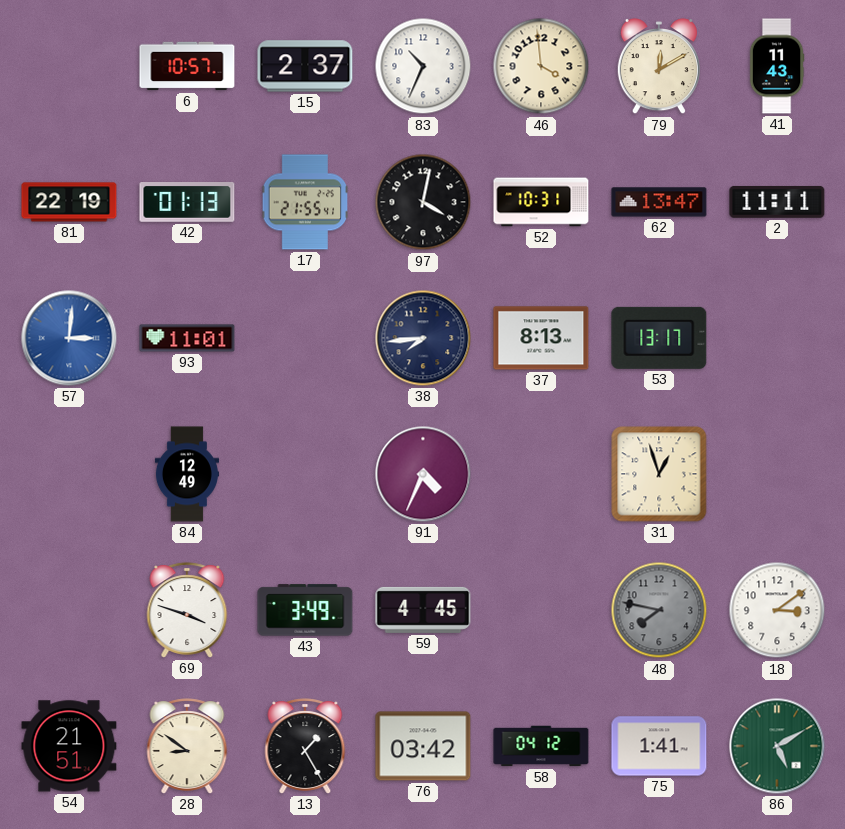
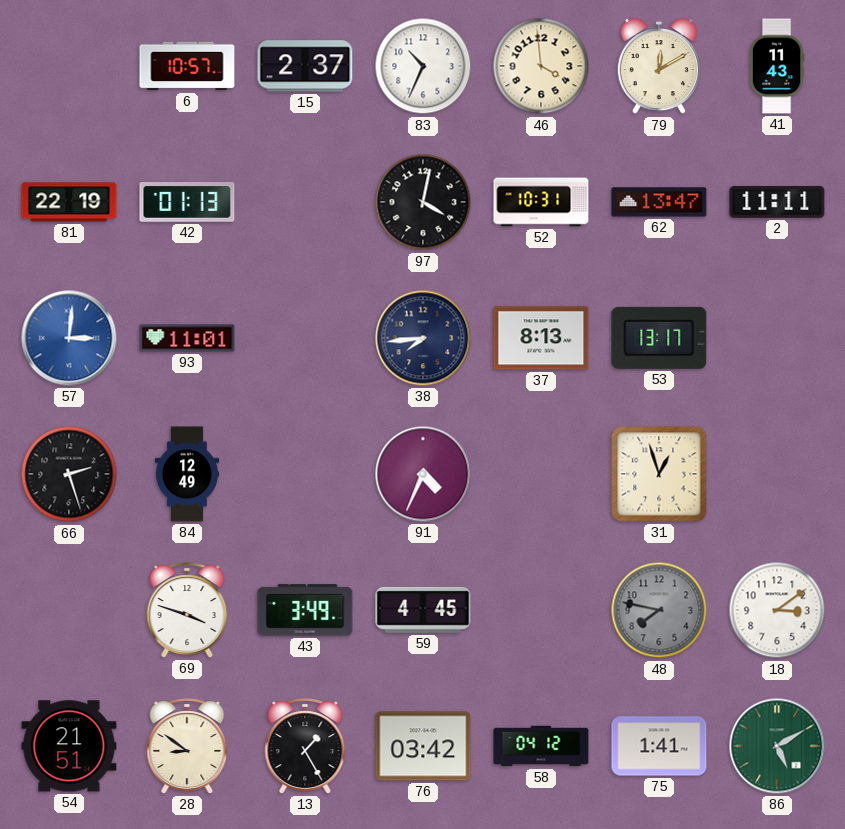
17: 21:55 -> none (305, 202)
66: none -> 2:27 (69, 474)
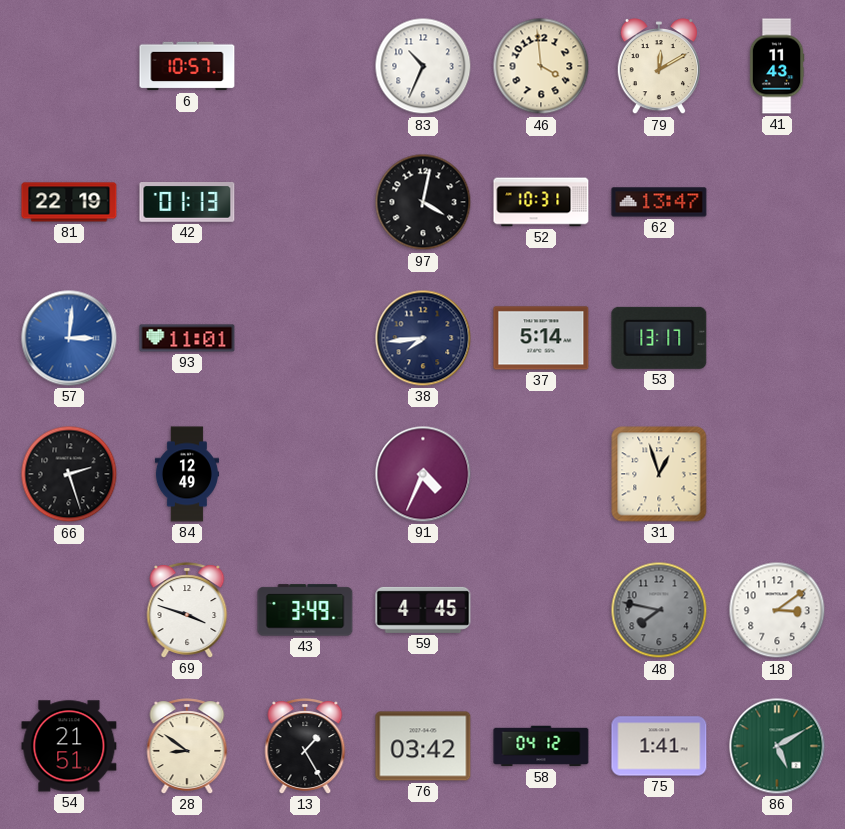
15: 2:37 -> none (305, 66)
2: 11:11 -> none (777, 202)
37: 8:13 -> 5:14 (541, 338)
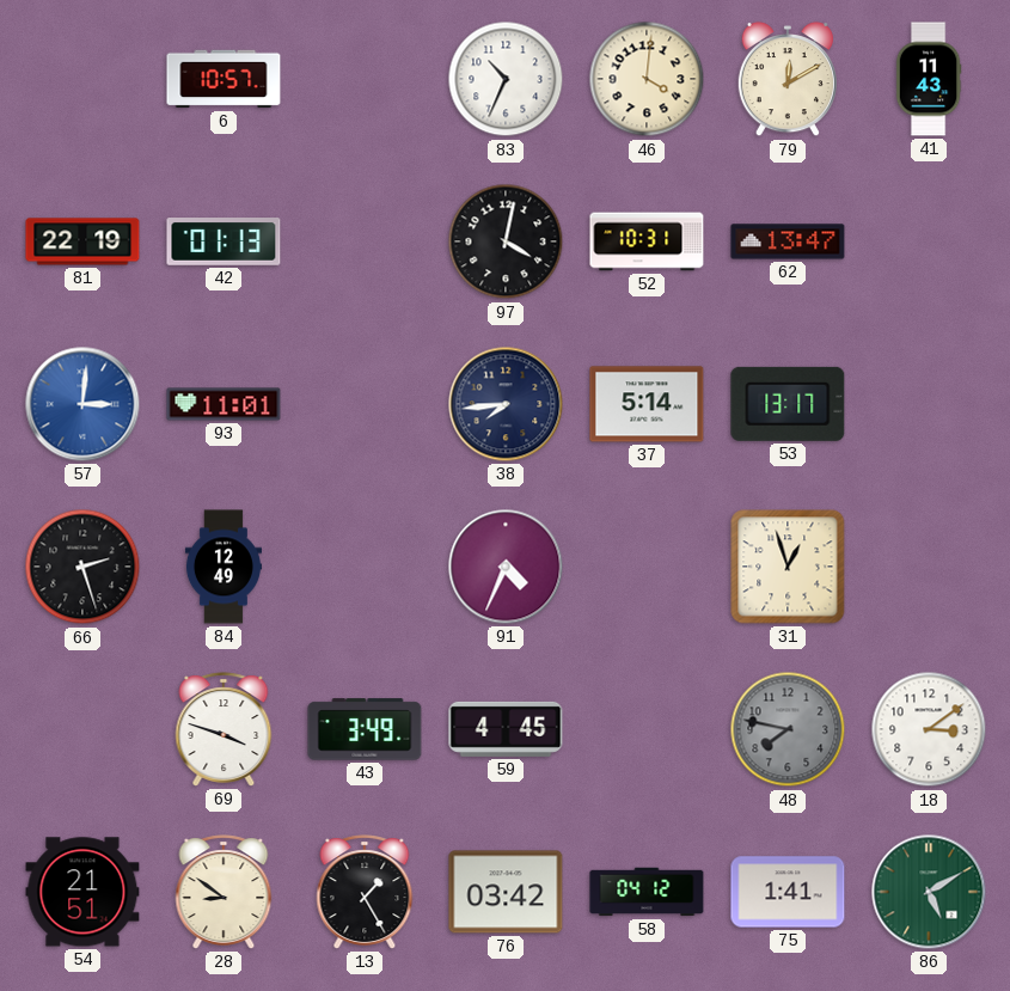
46: 3:59 -> 4:01 (647, 79)
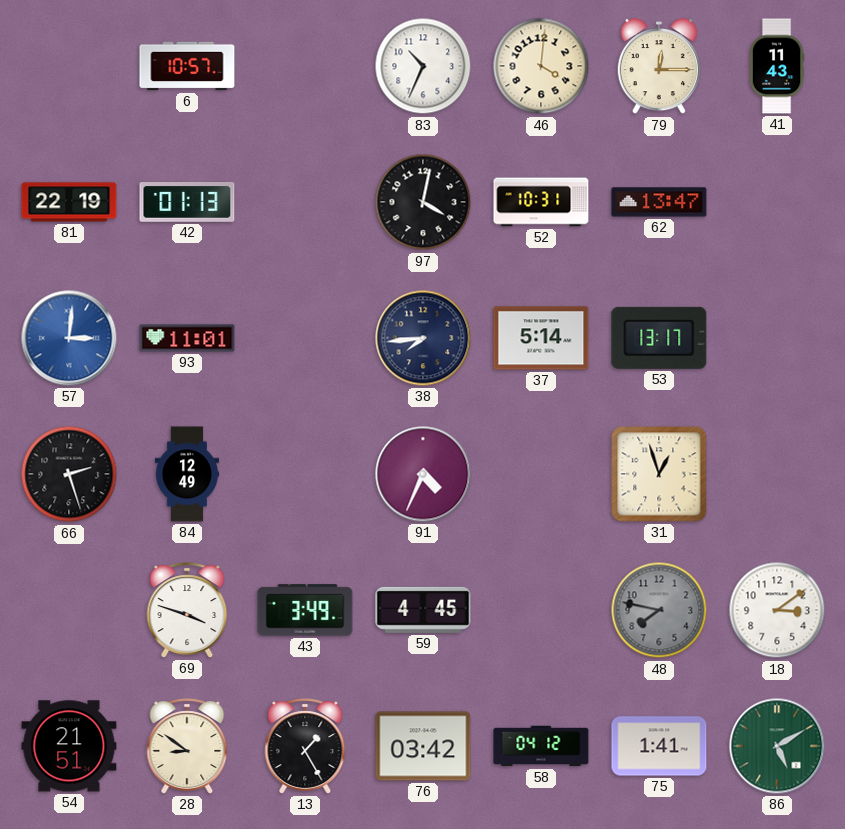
79: 12:10 -> 12:15 (659, 67)
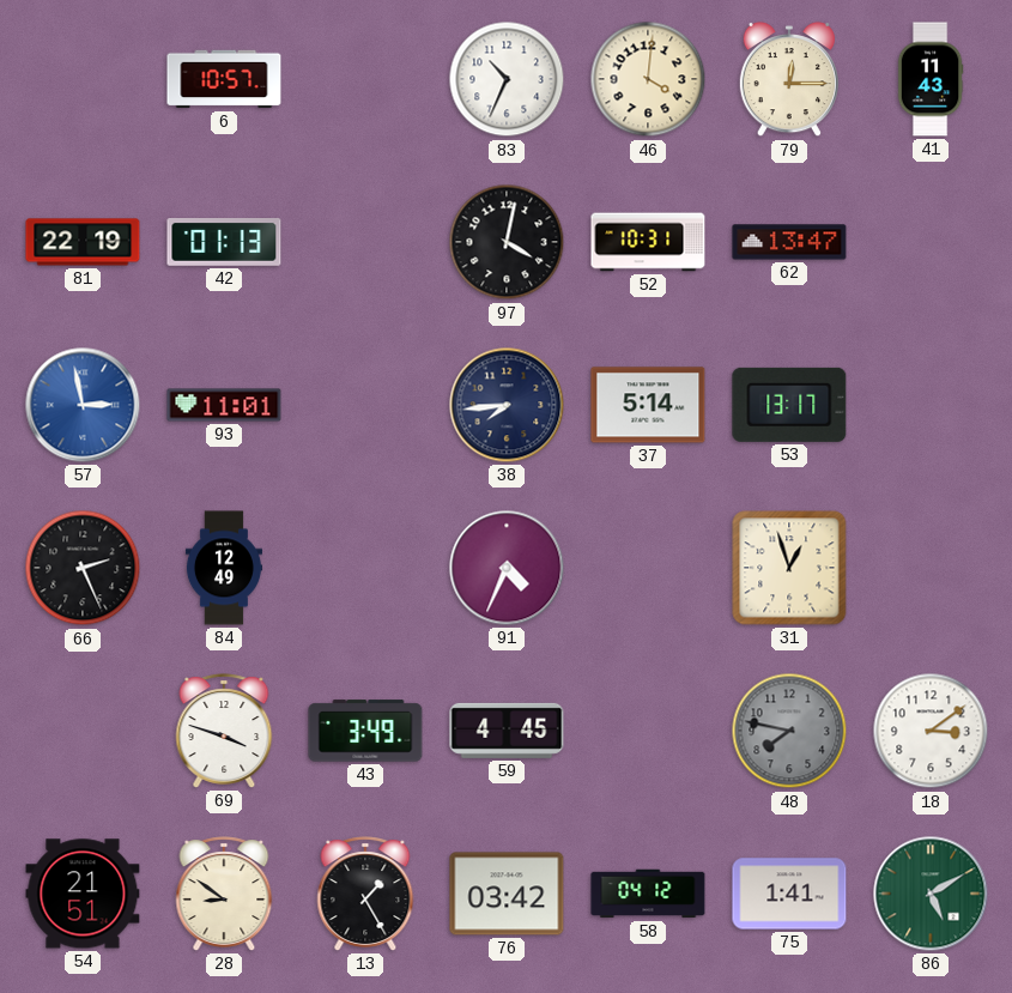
57: 3:01 -> 2:58 (83, 405)
66: 2:27 -> 2:26 (83, 568)
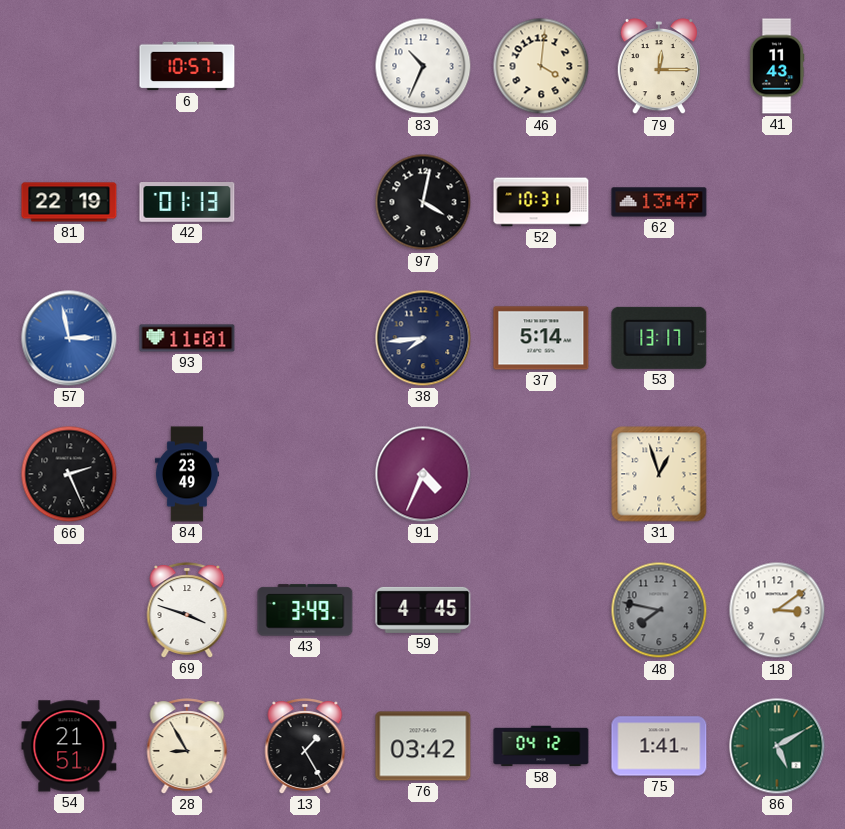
84: 12:49 -> 23:49 (187, 474)
28: 8:51 -> 8:55 (187, 746)
